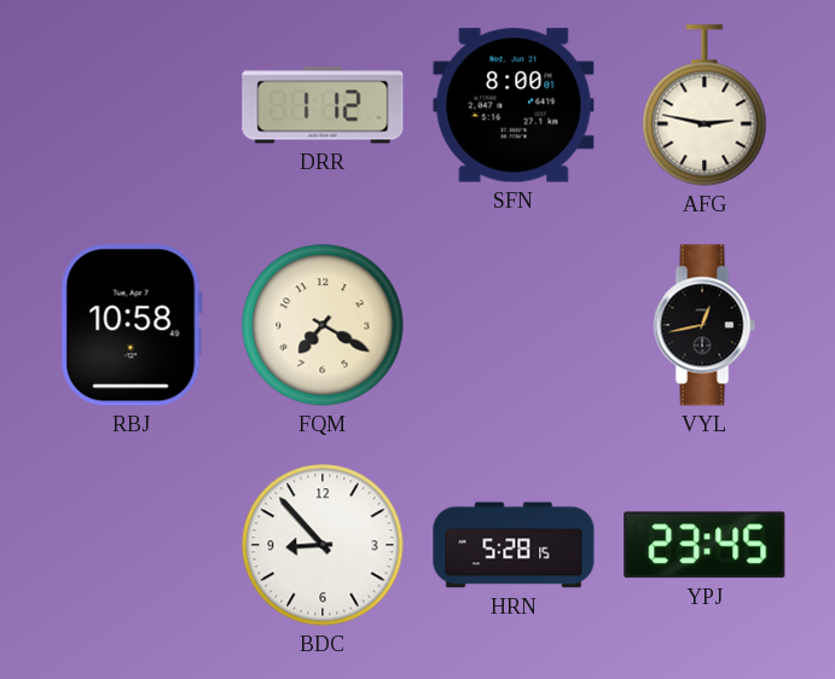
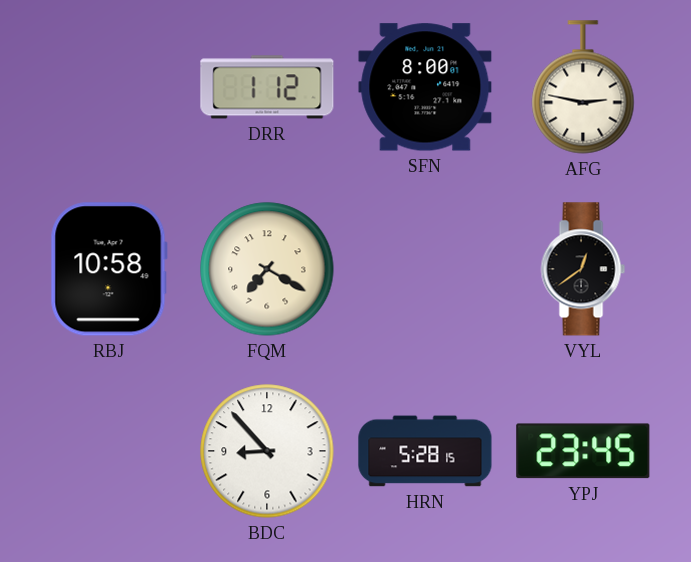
VYL: 12:43 -> 12:39 (583, 269)
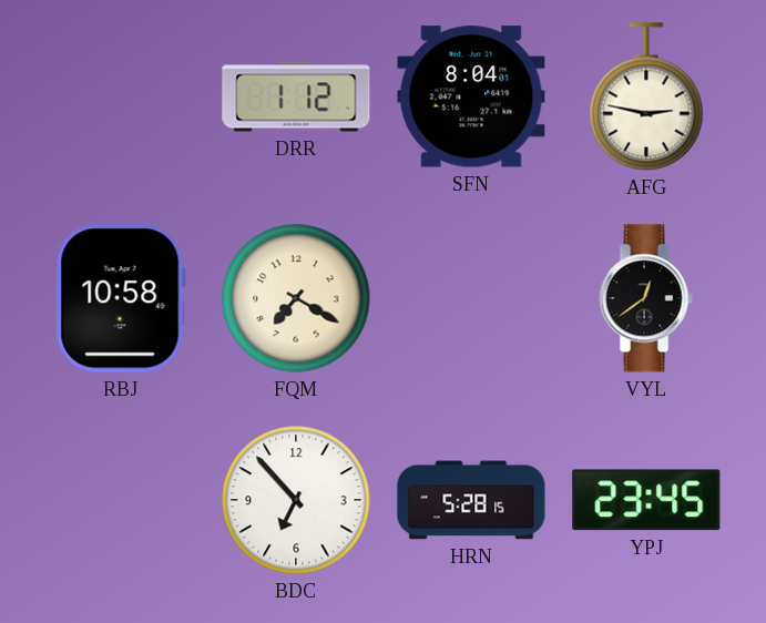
SFN: 8:00 -> 8:04 (471, 96)
BDC: 8:53 -> 6:53 (296, 500)
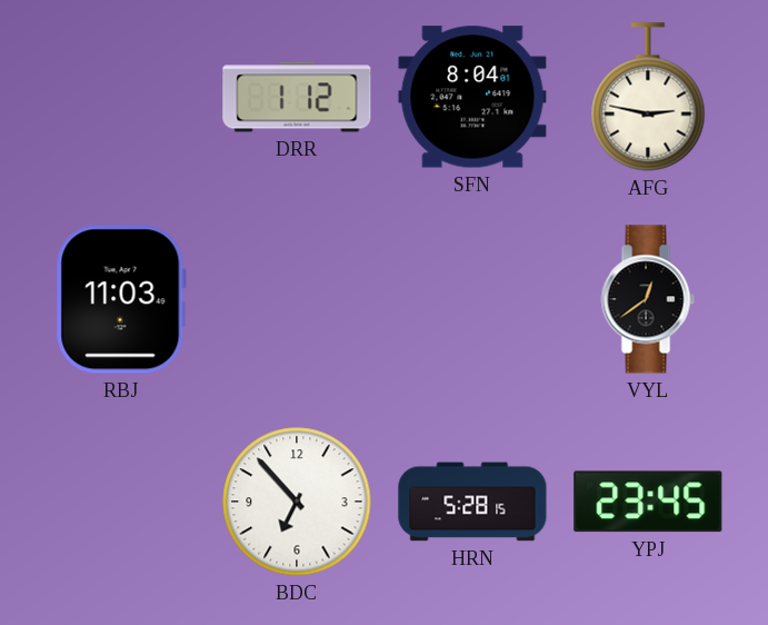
RBJ: 10:58 -> 11:03 (121, 299)
FQM: 7:20 -> none (296, 298)
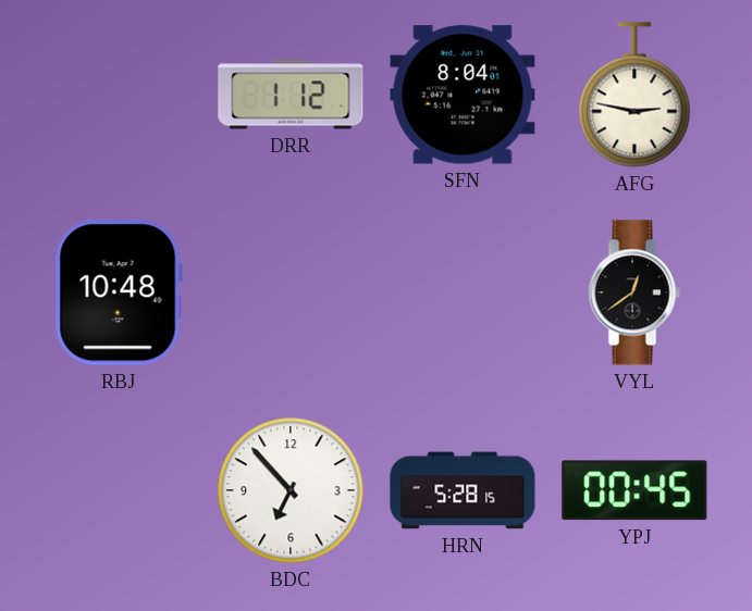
RBJ: 11:03 -> 10:48 (119, 292)
YPJ: 23:45 -> 00:45 (634, 490)
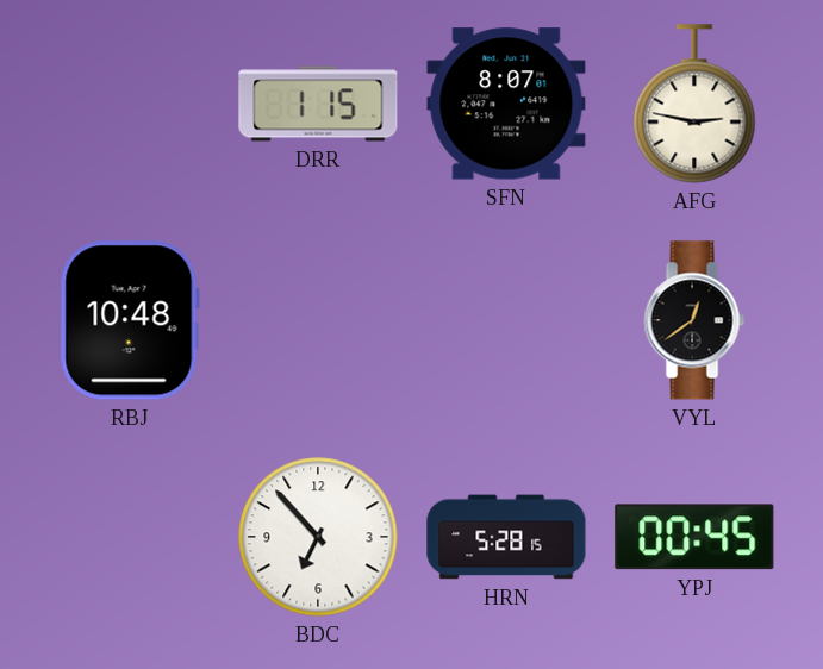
DRR: 1:12 -> 1:15 (318, 104)
SFN: 8:04 -> 8:07 (506, 104)
